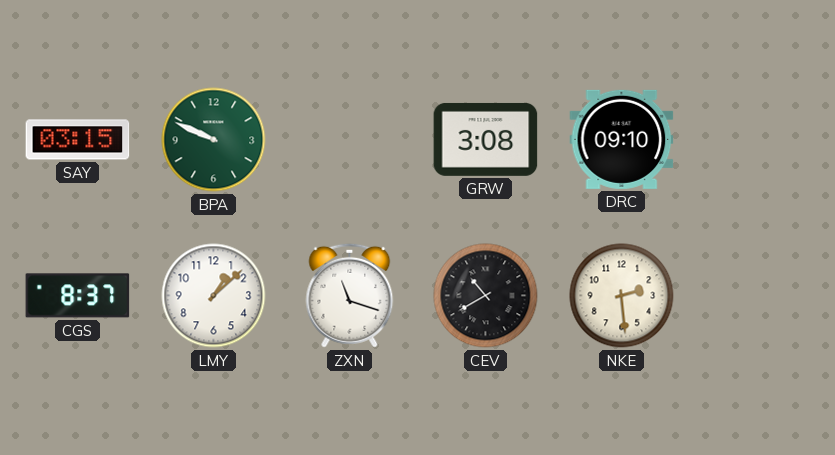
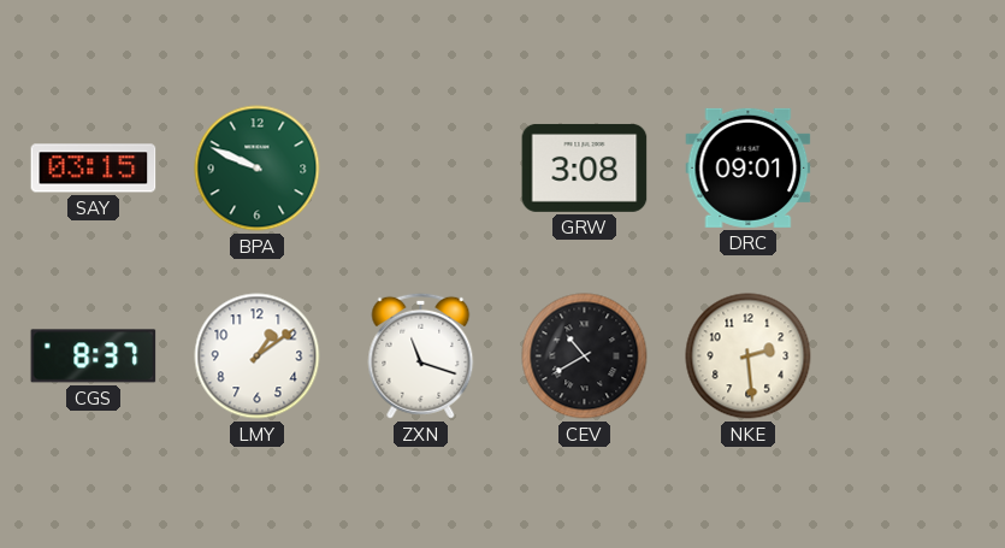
DRC: 09:10 -> 09:01 (749, 167)
LMY: 1:08 -> 1:09 (258, 357)
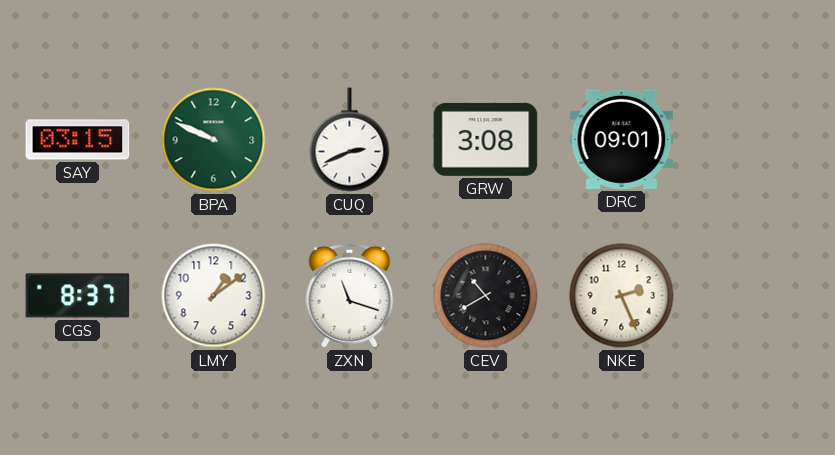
CUQ: none -> 2:41 (350, 140)
NKE: 2:29 -> 2:26 (622, 296)
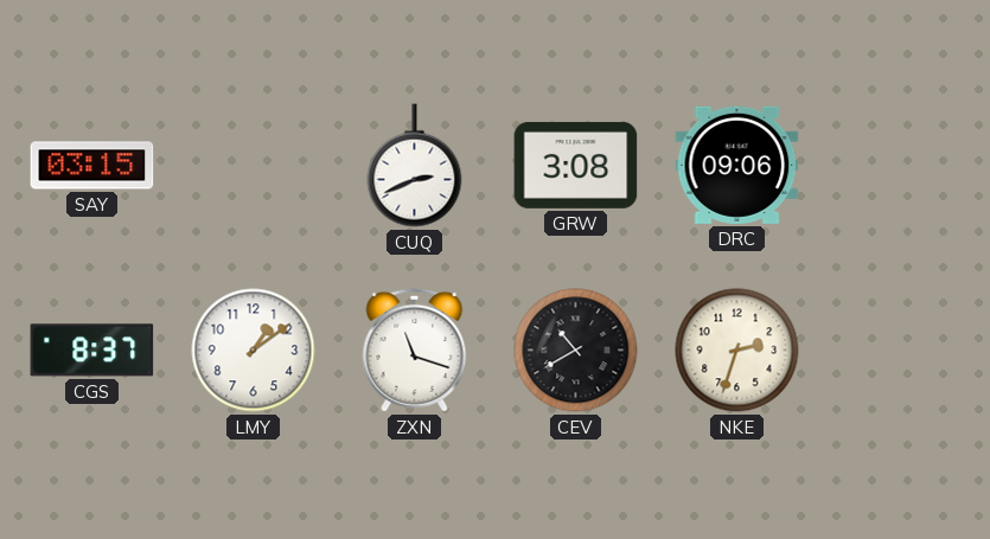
BPA: 9:49 -> none (214, 140)
DRC: 09:01 -> 09:06 (737, 165)
NKE: 2:26 -> 2:33 (737, 351)
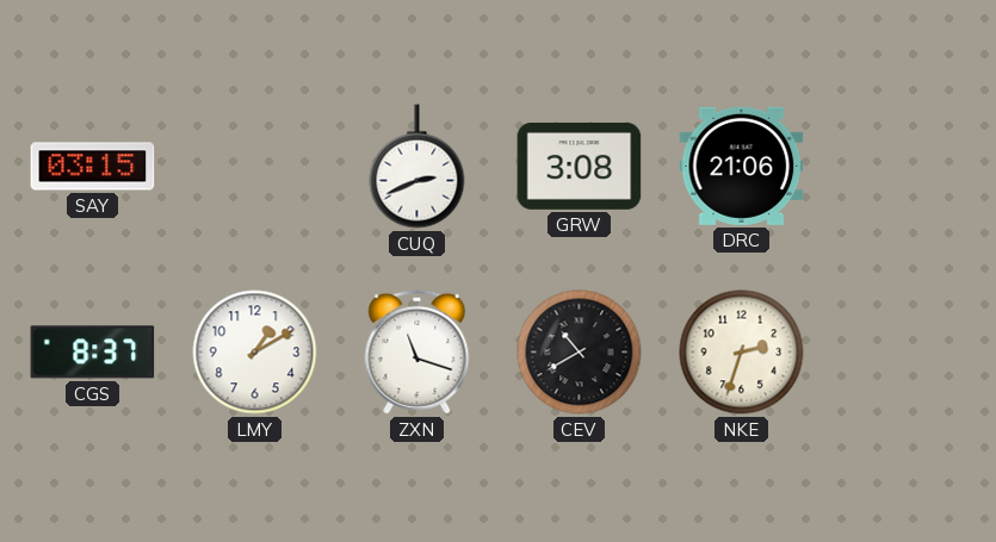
DRC: 09:06 -> 21:06 (742, 166)
LMY: 1:09 -> 1:10 (255, 353)
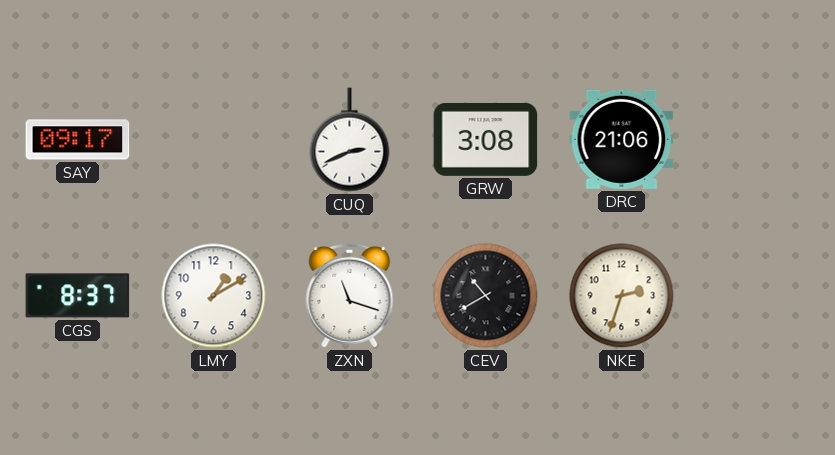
SAY: 03:15 -> 09:17 (78, 140)
